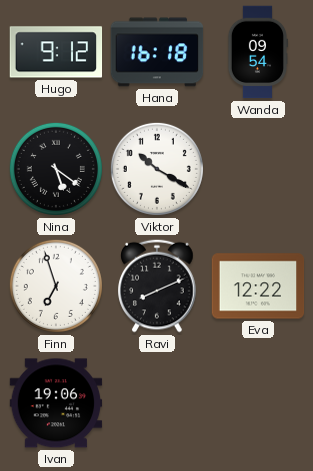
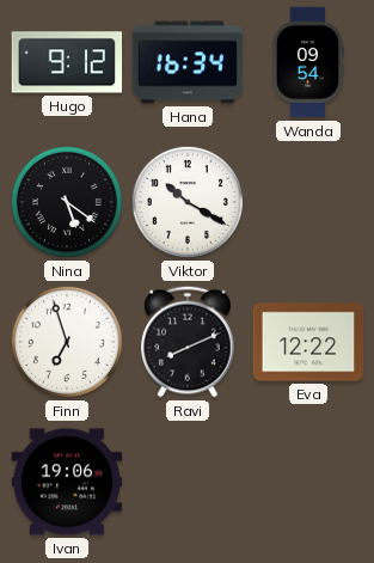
Hana: 16:18 -> 16:34 (188, 62)
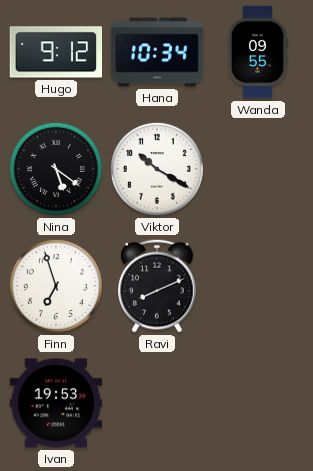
Hana: 16:34 -> 10:34 (157, 52)
Wanda: 09:54 -> 09:55 (258, 52)
Eva: 12:22 -> none (308, 342)
Ivan: 19:06 -> 19:53 (56, 403)
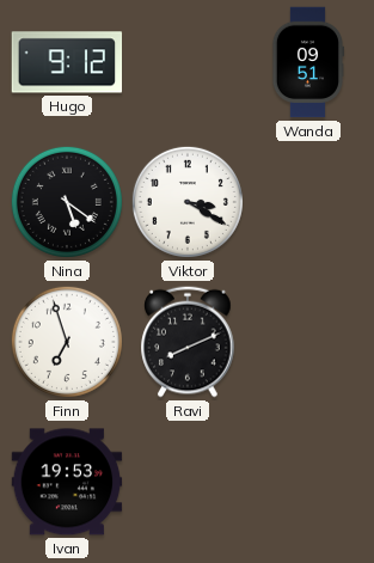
Hana: 10:34 -> none (157, 52)
Wanda: 09:55 -> 09:51 (308, 62)
Viktor: 10:20 -> 3:20 (188, 202)
